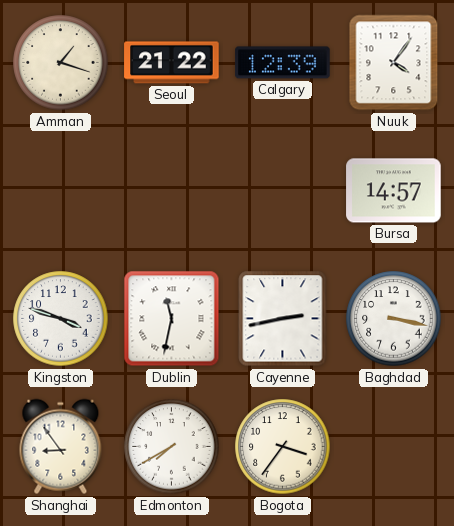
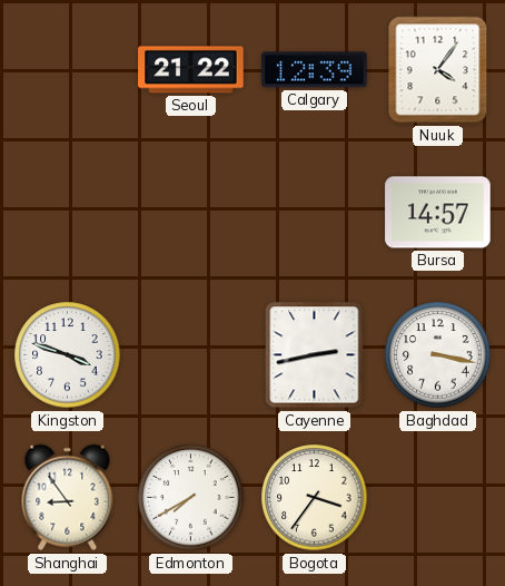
Amman: 1:18 -> none (61, 63)
Dublin: 11:32 -> none (172, 319)
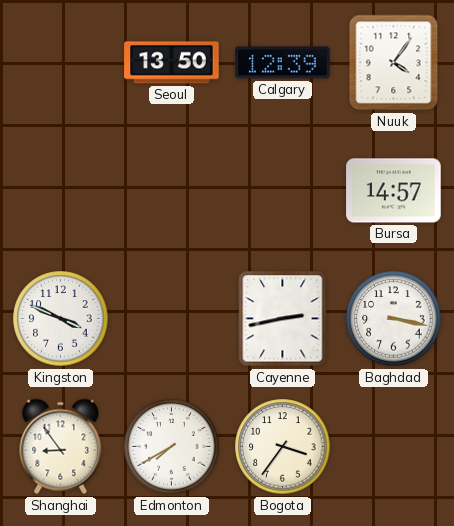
Seoul: 21:22 -> 13:50 (172, 63)
Kingston: 3:48 -> 3:49 (61, 319)
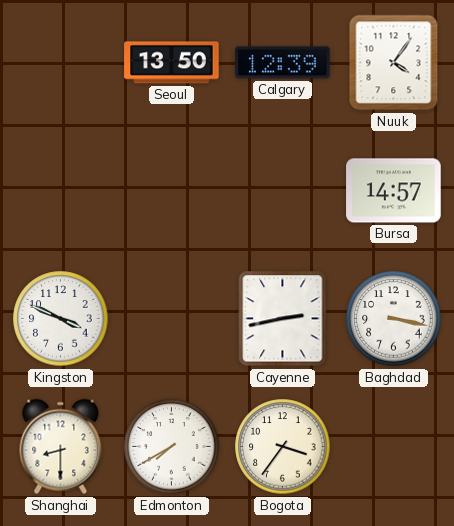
Shanghai: 8:54 -> 8:30 (61, 447)
